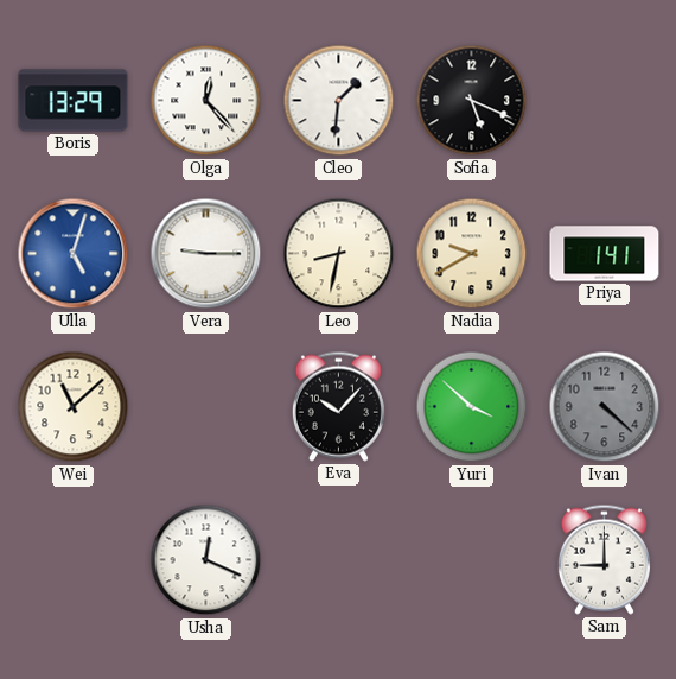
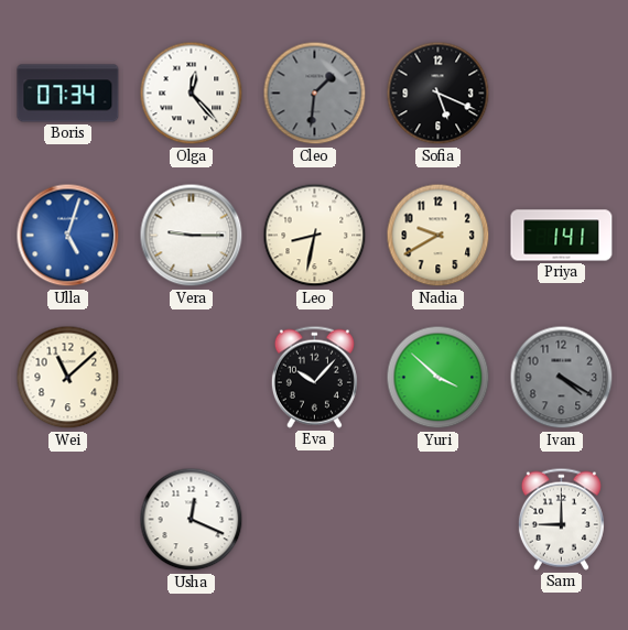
Boris: 13:29 -> 07:34 (68, 94)
Cleo dial: white -> grey (315, 94)
Ivan: 4:22 -> 4:20 (562, 378)
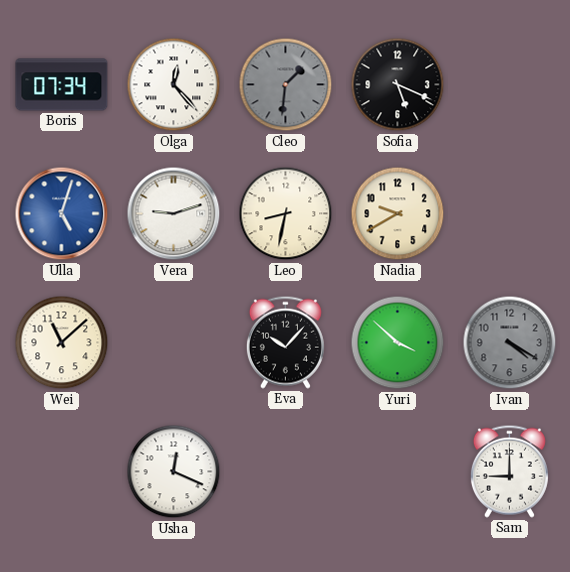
Vera: 9:15 -> 9:12 (174, 214)
Priya: 1:41 -> none (562, 236)
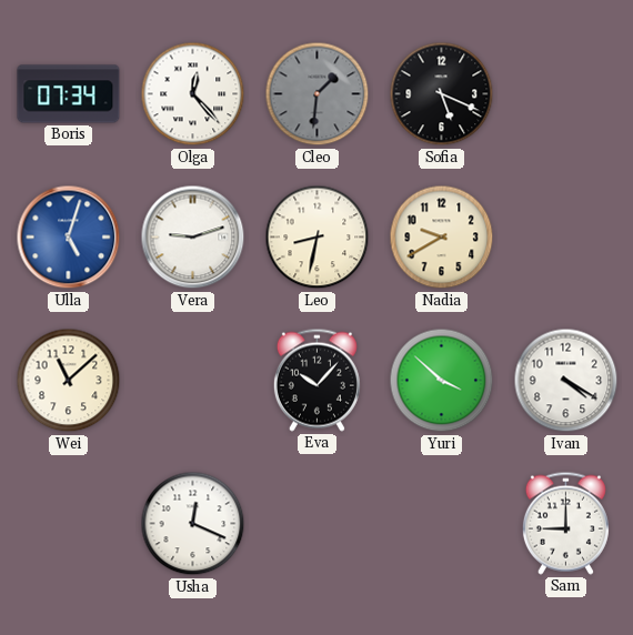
Ivan dial: grey -> white (566, 381)
